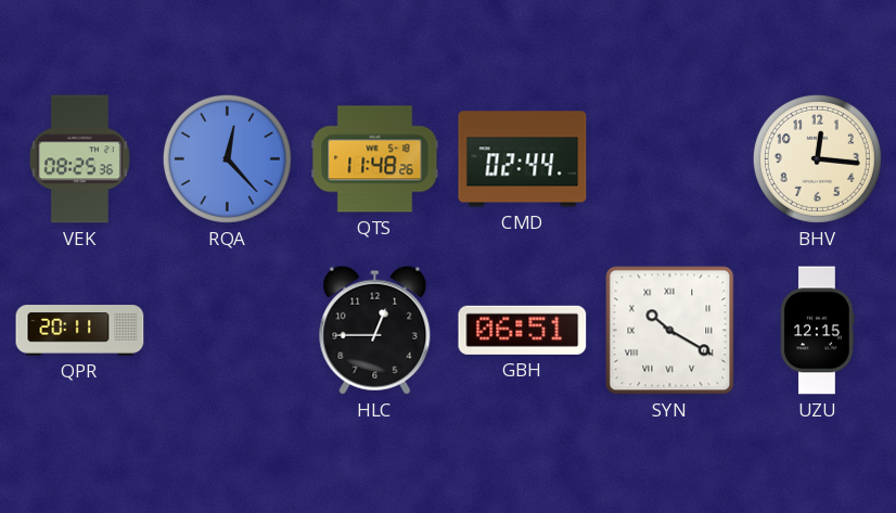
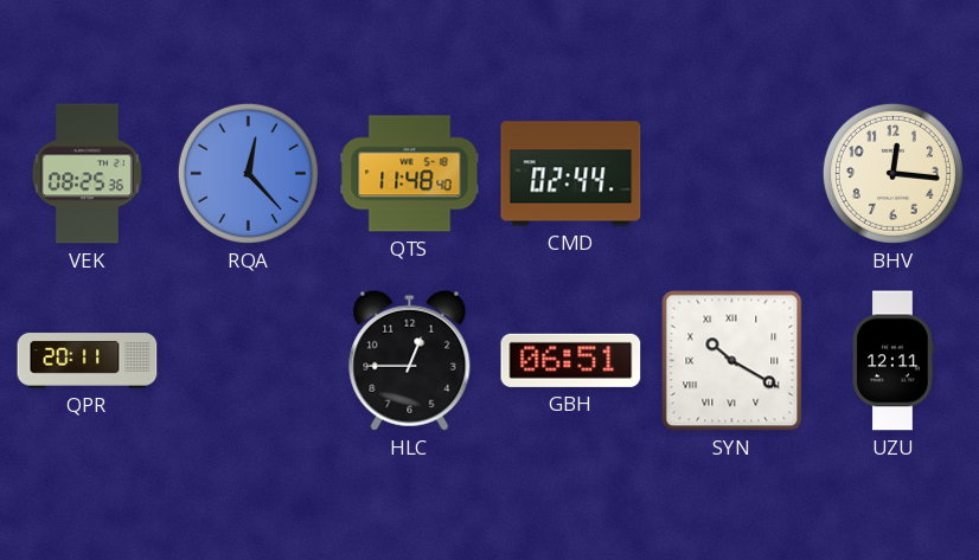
QTS: 11:48:26 -> 11:48:40 (410, 174)
UZU: 12:15 -> 12:11 (894, 361)
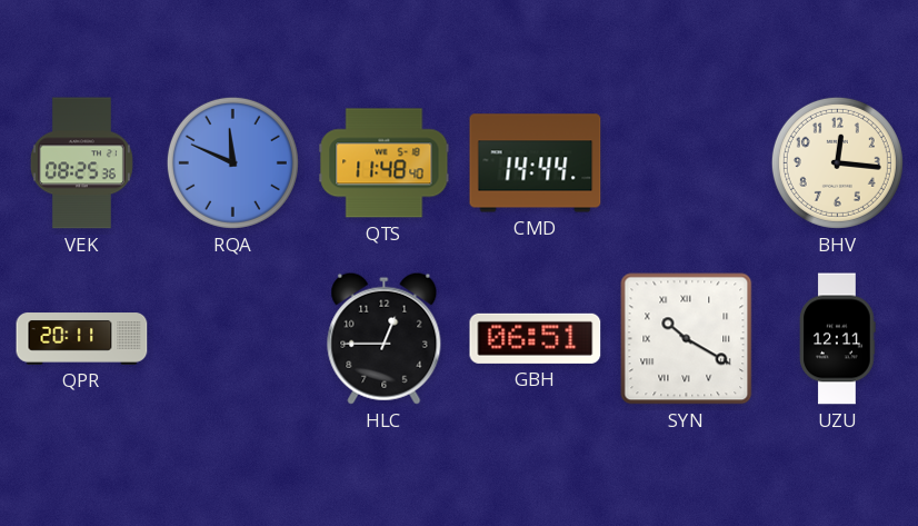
RQA: 12:23 -> 11:49 (232, 162)
CMD: 02:44 -> 14:44 (536, 163)
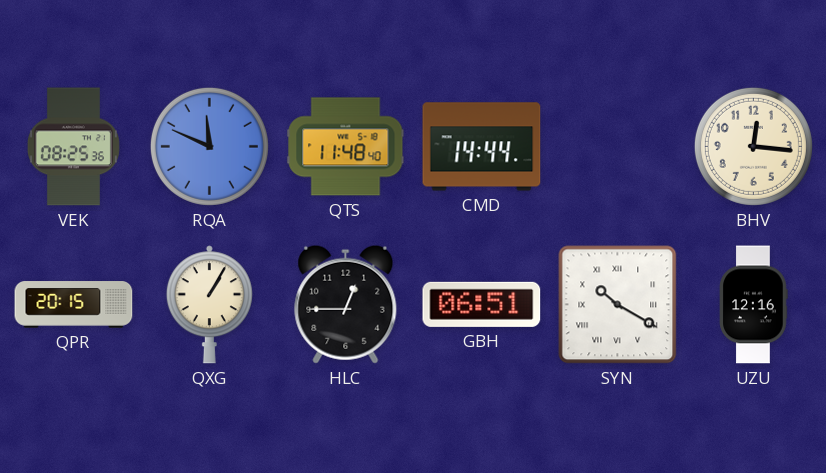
QPR: 20:11 -> 20:15 (74, 305)
QXG: none -> 1:05 (209, 305)
UZU: 12:11 -> 12:16 (754, 305)
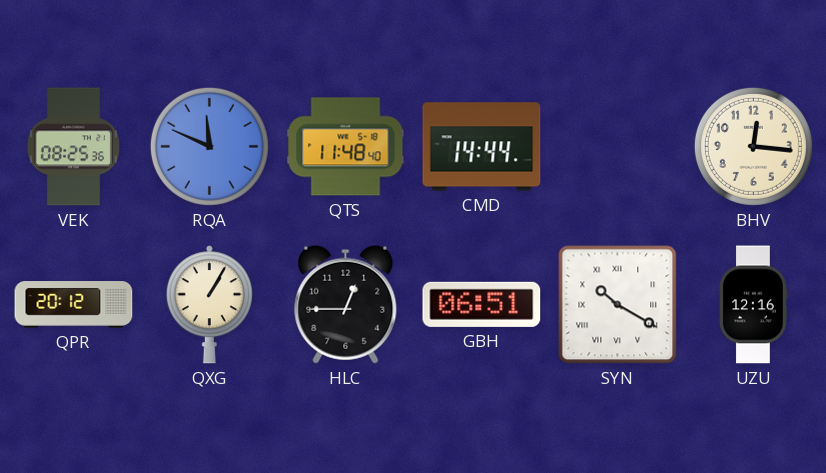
QPR: 20:15 -> 20:12 (74, 305)
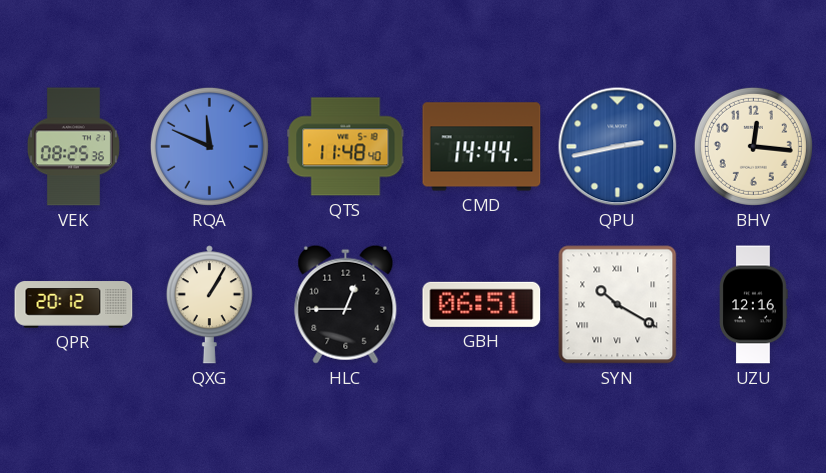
QPU: none -> 2:43 (618, 147)
